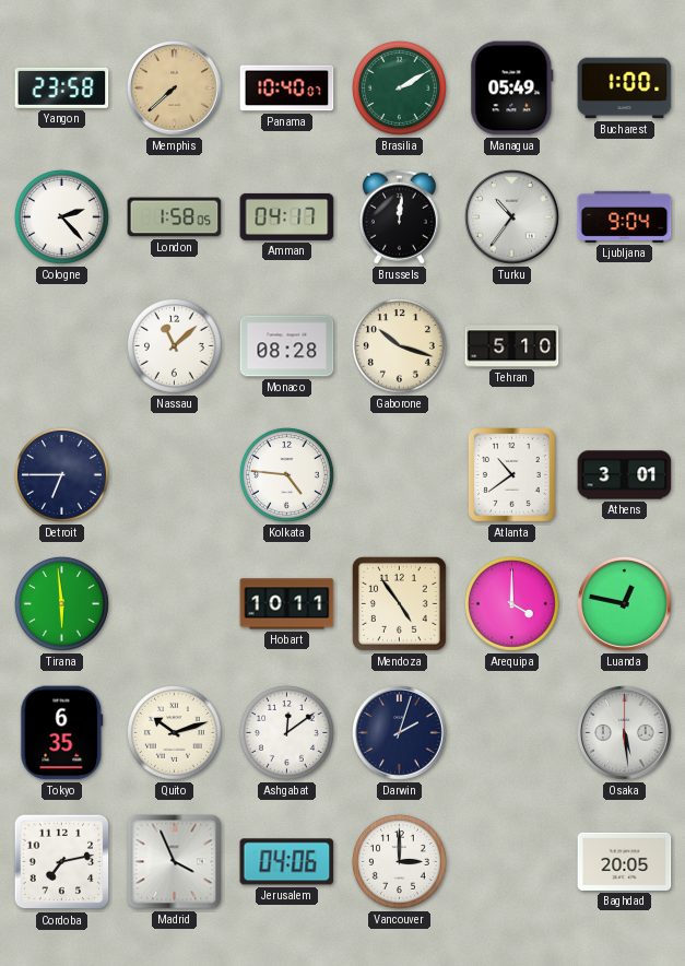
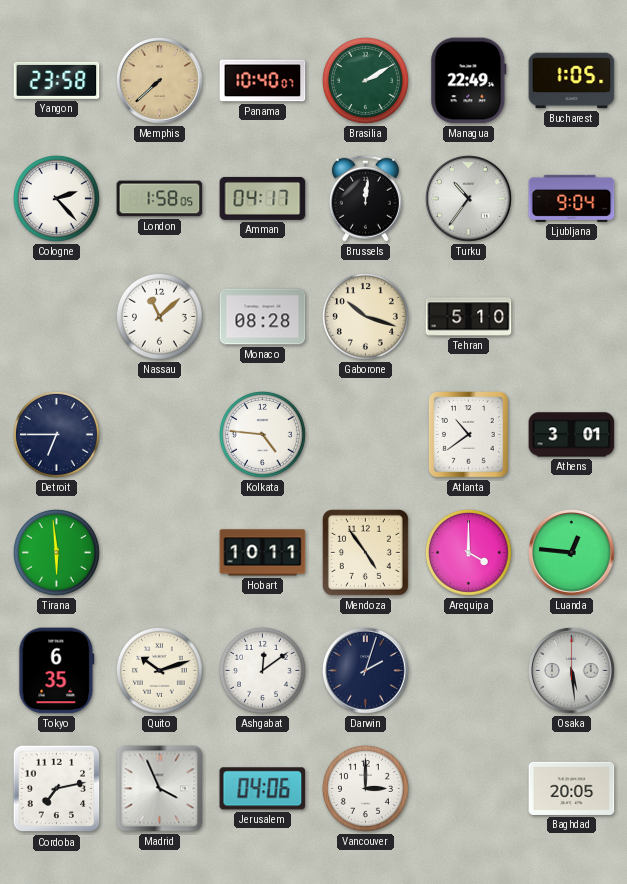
Managua: 05:49 -> 22:49 (469, 81)
Bucharest: 1:00 -> 1:05 (572, 81)
Luanda: 12:47 -> 12:46 (572, 553)
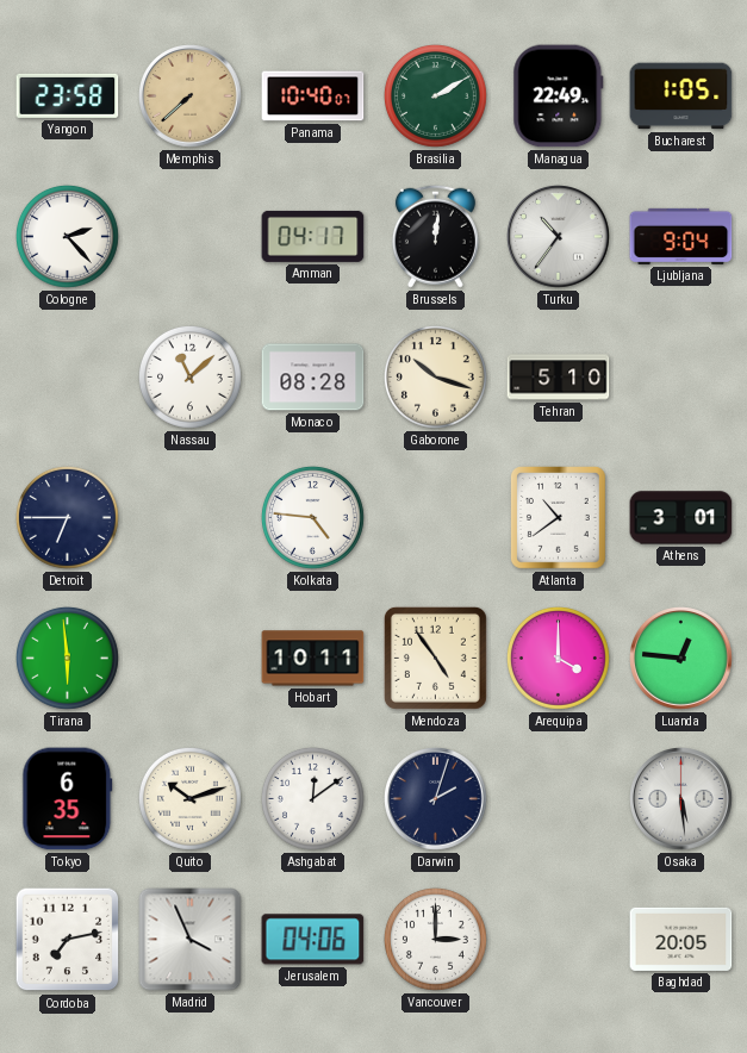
London: 1:58 -> none (160, 199)
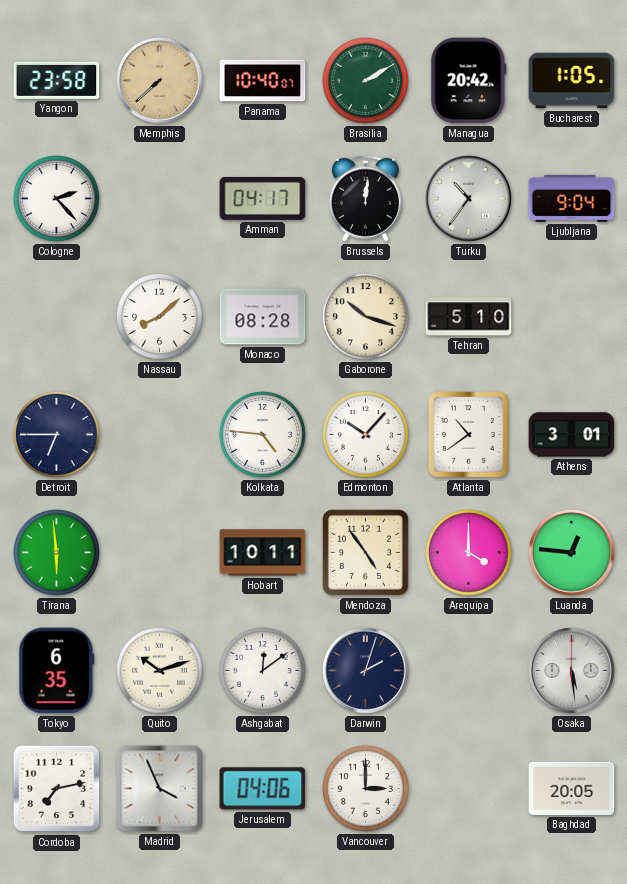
Managua: 22:49 -> 20:42 (469, 81)
Nassau: 11:08 -> 8:08 (159, 316)
Edmonton: none -> 10:07 (365, 434)
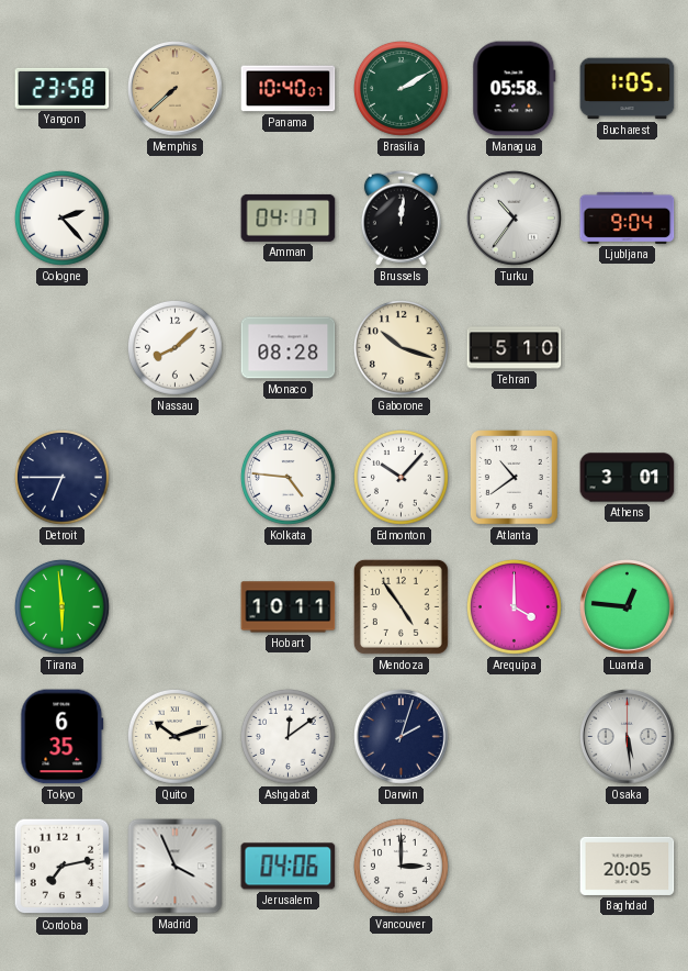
Managua: 20:42 -> 05:58 (515, 89)
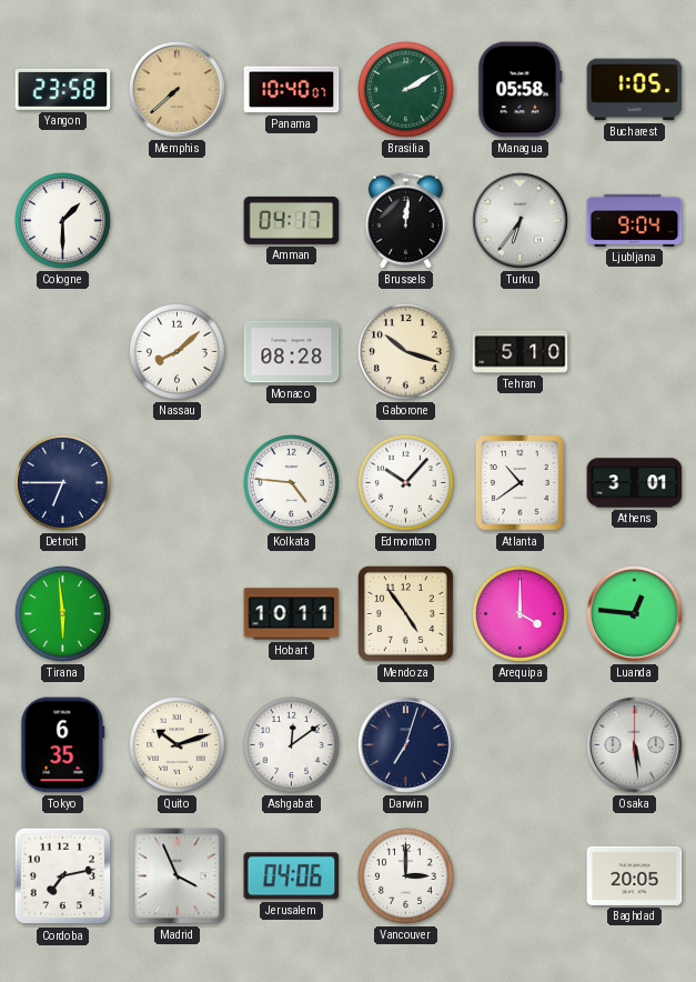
Cologne: 2:23 -> 1:30 (62, 220)
Turku: 10:36 -> 6:36 (521, 221)
Darwin: 2:03 -> 7:03 (406, 745)
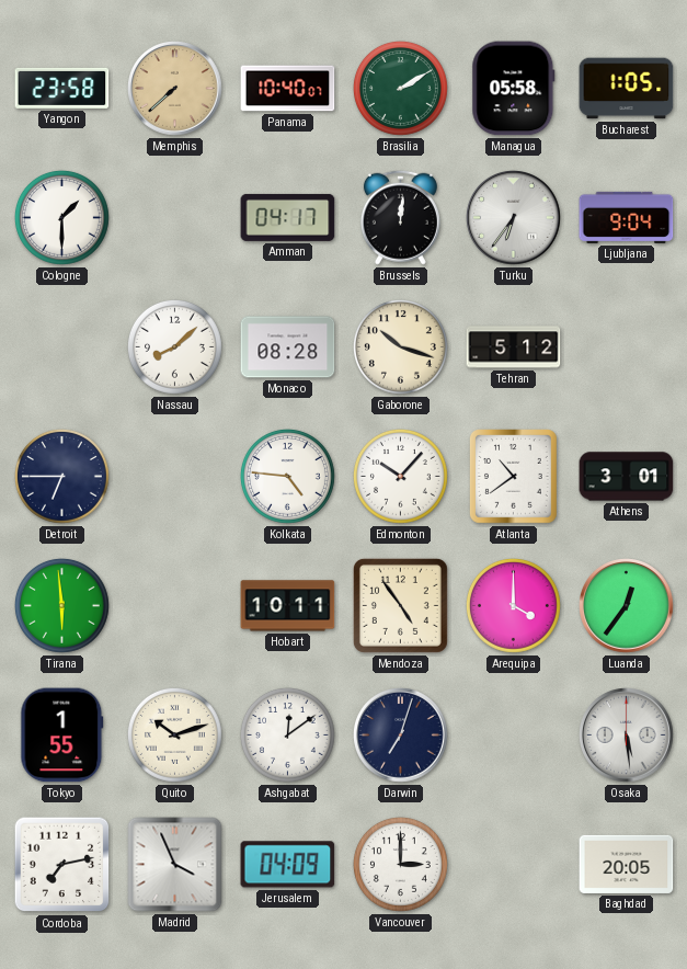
Tehran: 5:10 -> 5:12 (514, 347)
Luanda: 12:46 -> 12:36 (627, 606)
Tokyo: 6:35 -> 1:55 (62, 736)
Jerusalem: 04:06 -> 04:09 (288, 865)
